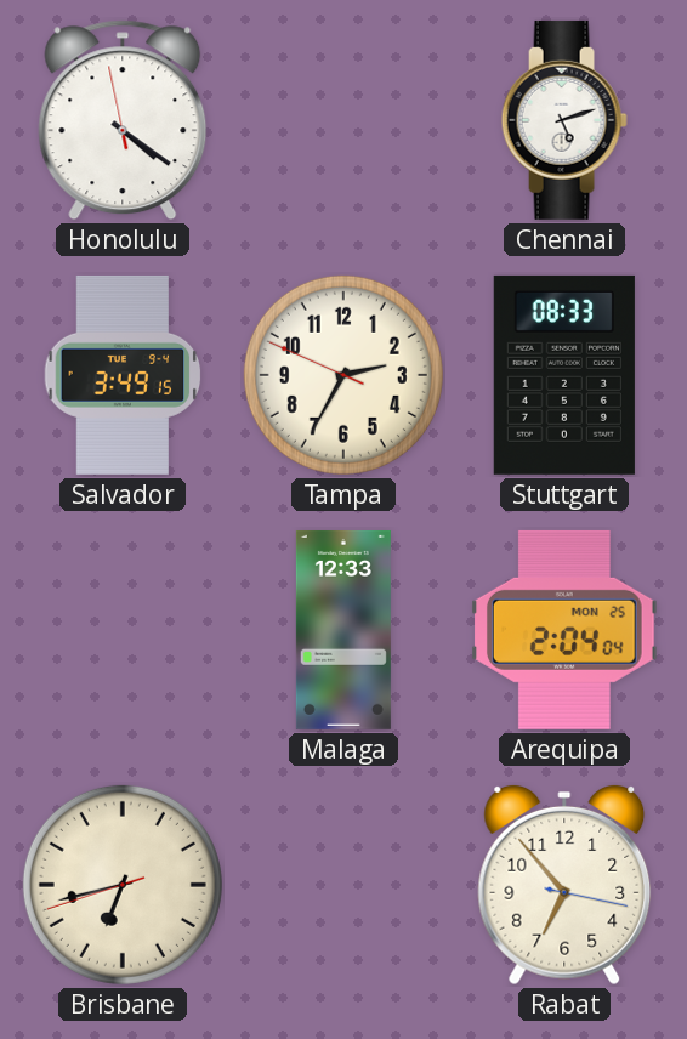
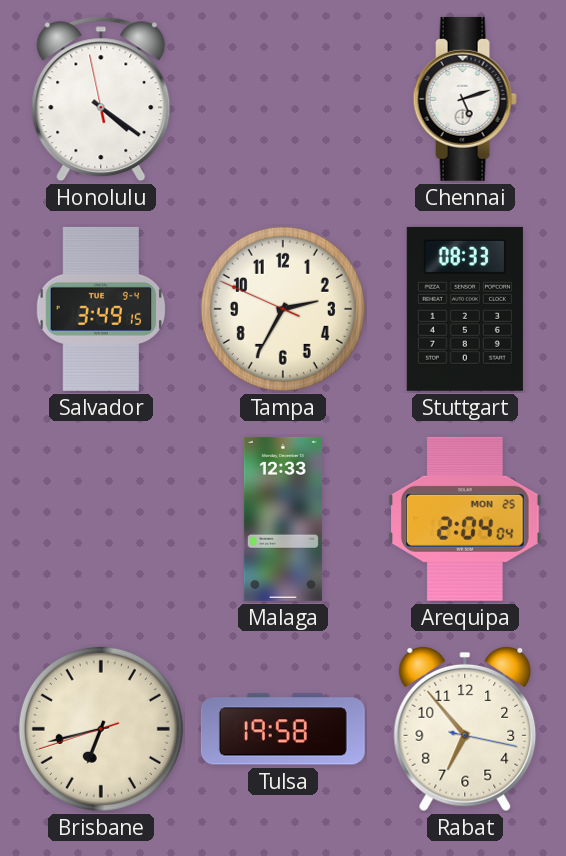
Tulsa: none -> 19:58 (283, 729)
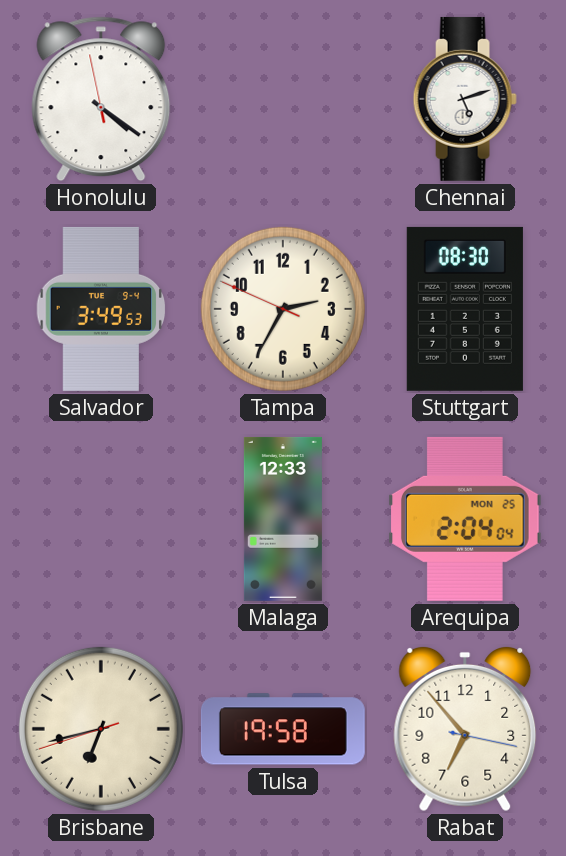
Salvador: 3:49:15 -> 3:49:53 (101, 309)
Stuttgart: 08:33 -> 08:30 (465, 309)
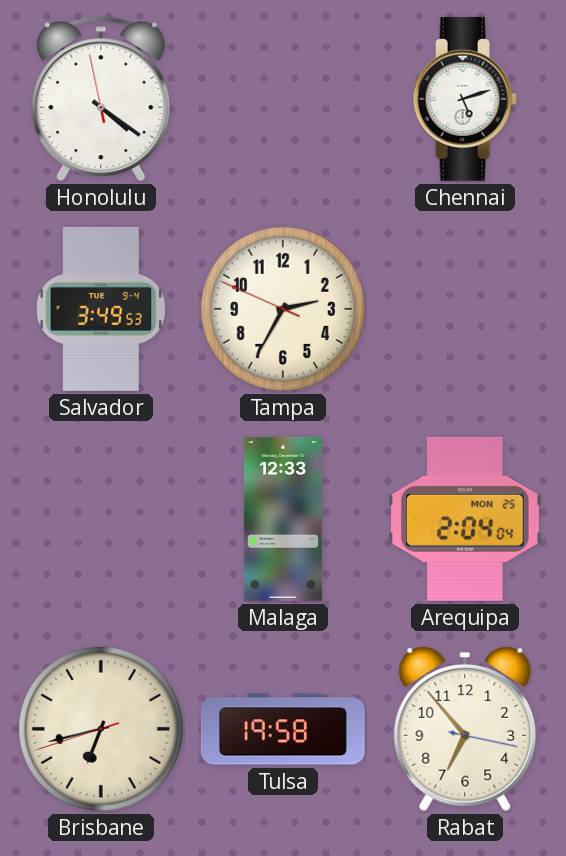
Stuttgart: 08:30 -> none (465, 309)
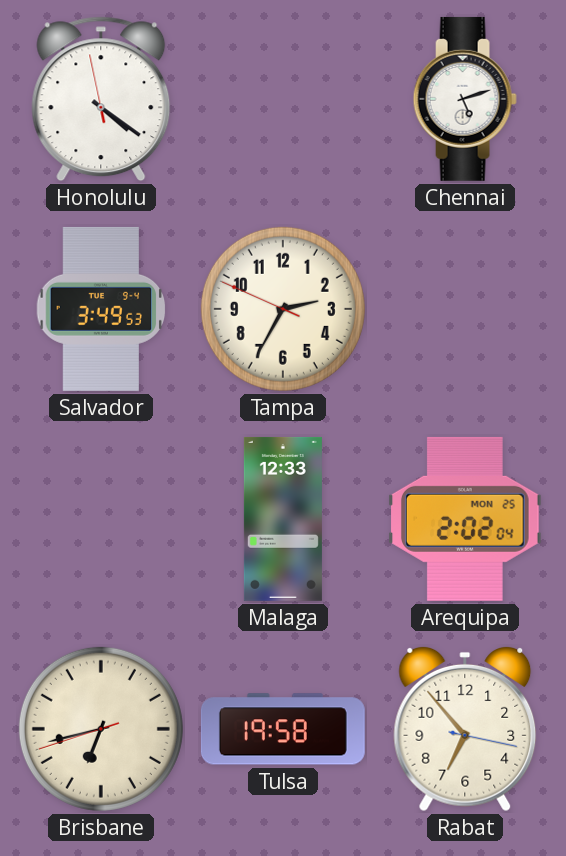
Arequipa: 2:04 -> 2:02 (466, 519)
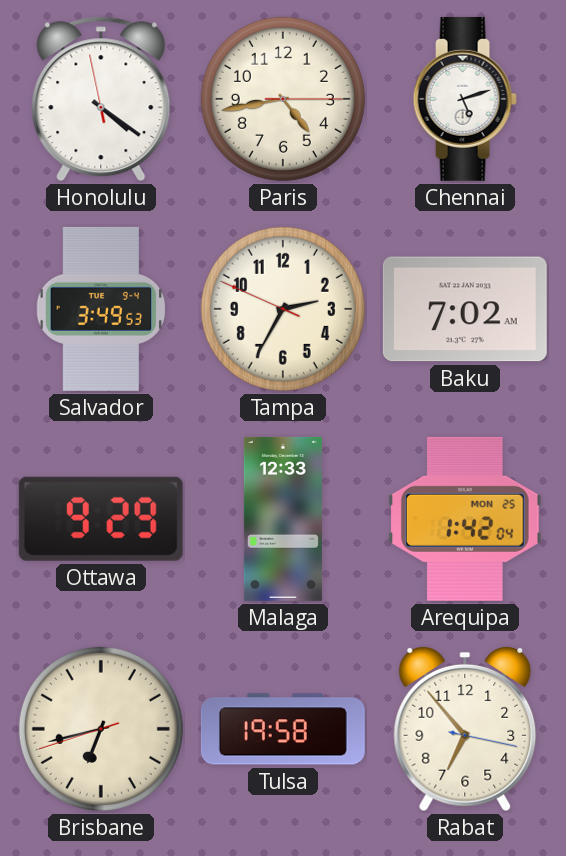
Paris: none -> 4:43 (283, 99)
Baku: none -> 7:02 (465, 309)
Ottawa: none -> 9:29 (101, 519)
Arequipa: 2:02 -> 1:42 (466, 519)
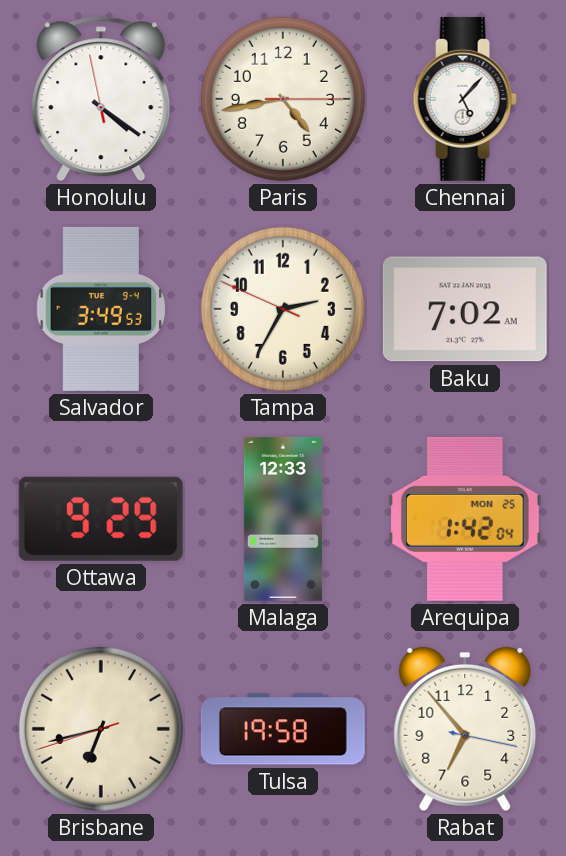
Chennai: 5:12 -> 5:07 (465, 99)
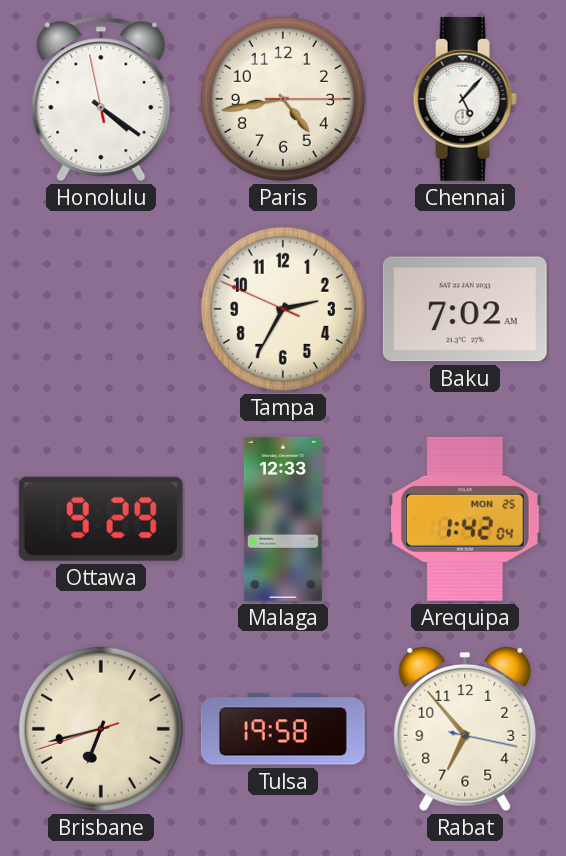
Salvador: 3:49 -> none (101, 309)
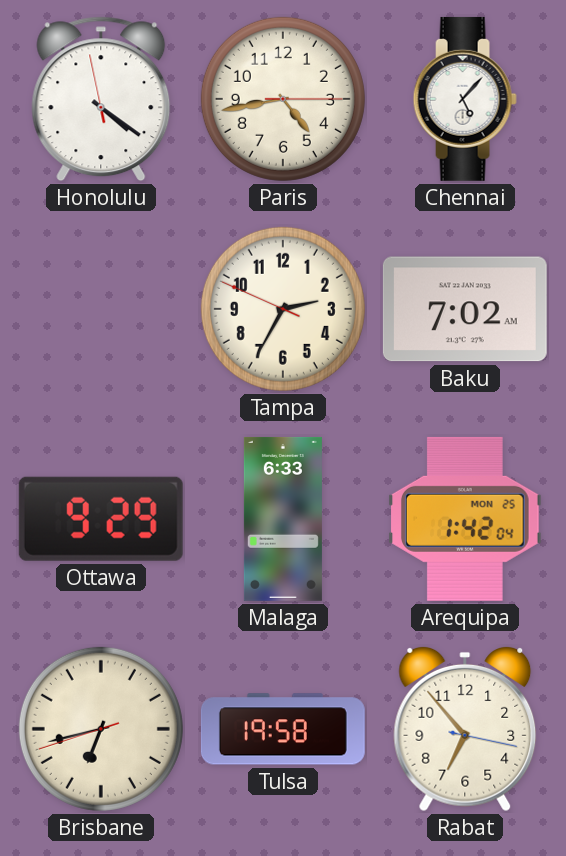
Malaga: 12:33 -> 6:33 (283, 519)
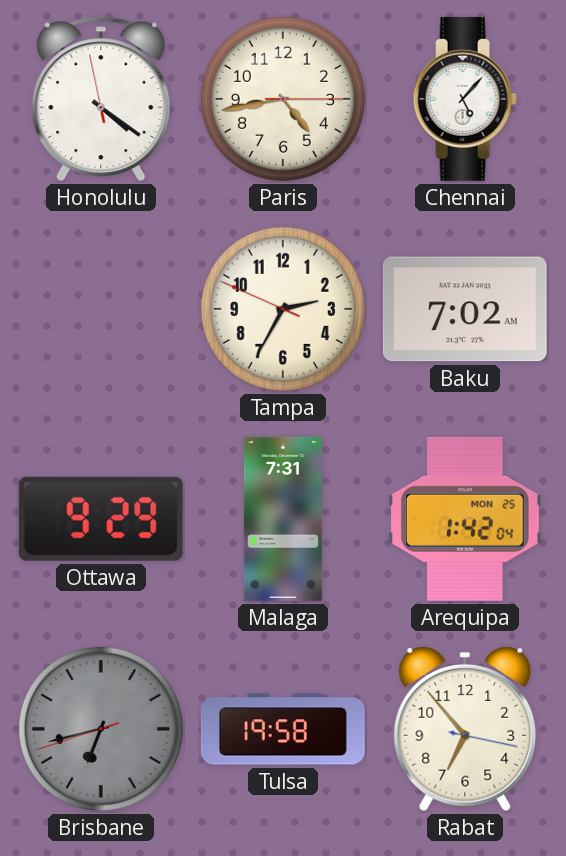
Malaga: 6:33 -> 7:31 (283, 519)
Brisbane dial: cream -> grey (101, 729)
